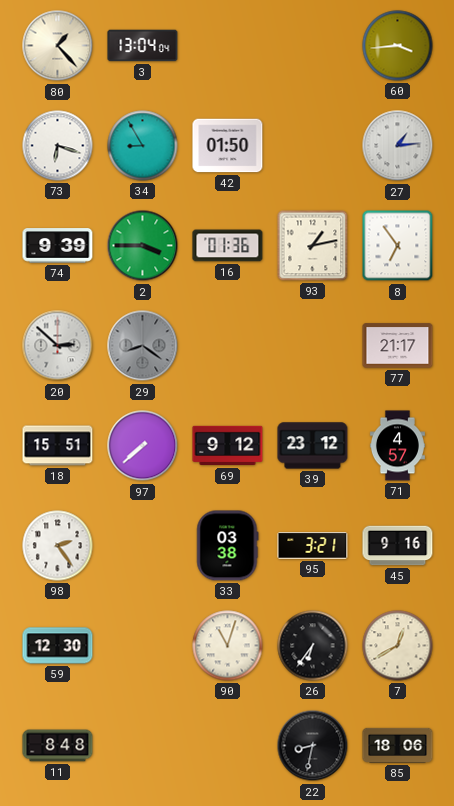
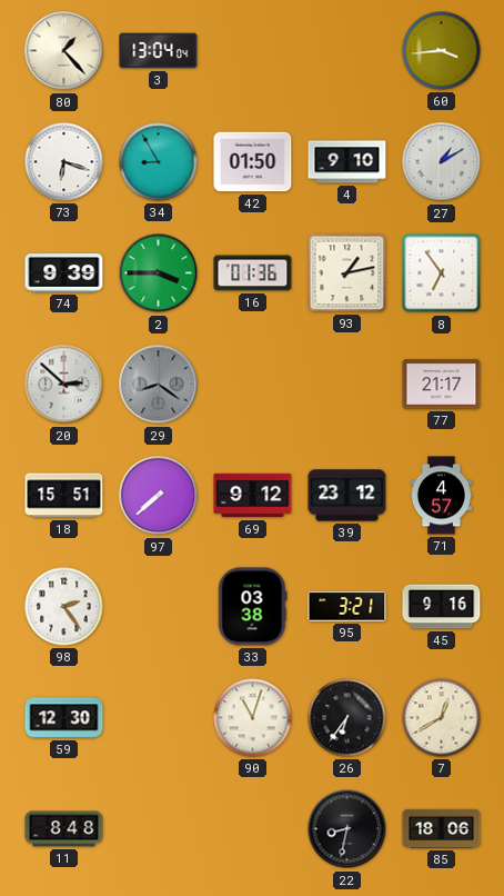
4: none -> 9:10 (347, 162)
27: 1:14 -> 1:10 (442, 162)
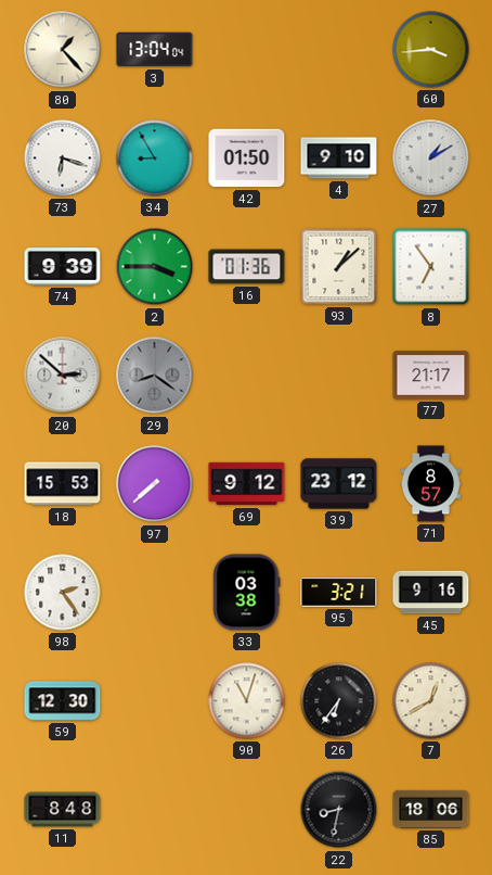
93: 1:13 -> 1:08 (339, 267)
18: 15:51 -> 15:53 (63, 484)
71: 4:57 -> 8:57 (430, 484)
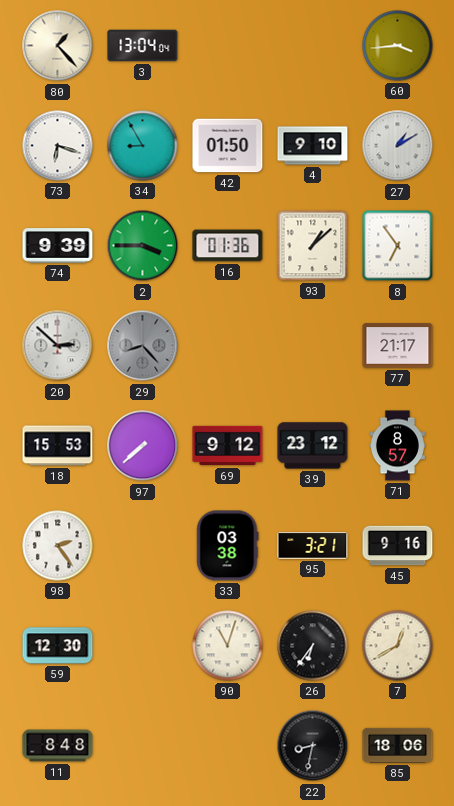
29: 8:21 -> 8:23 (143, 346)
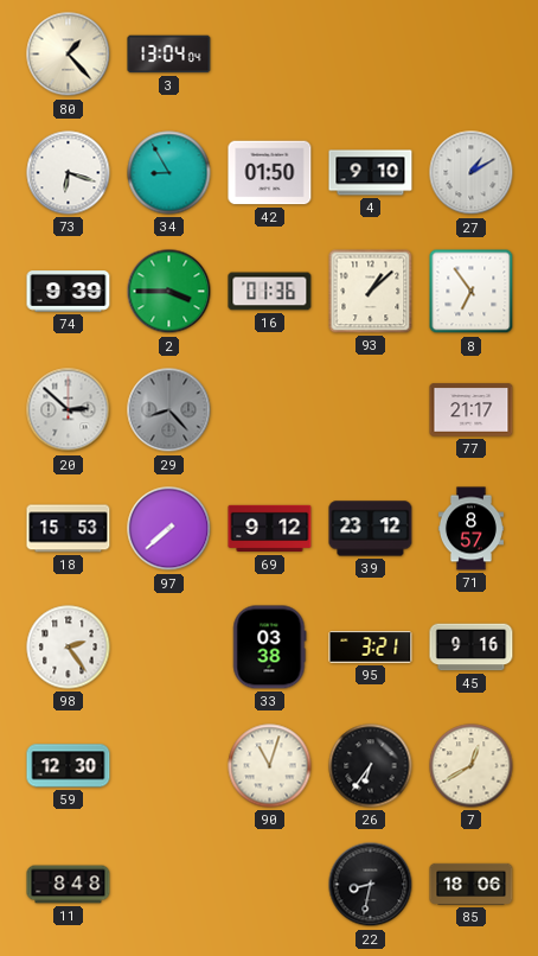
60: 3:44 -> none (398, 46)
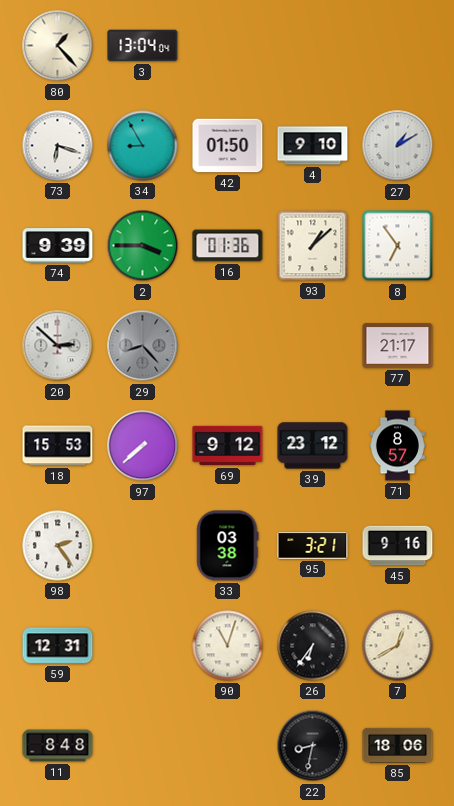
59: 12:30 -> 12:31 (58, 646)
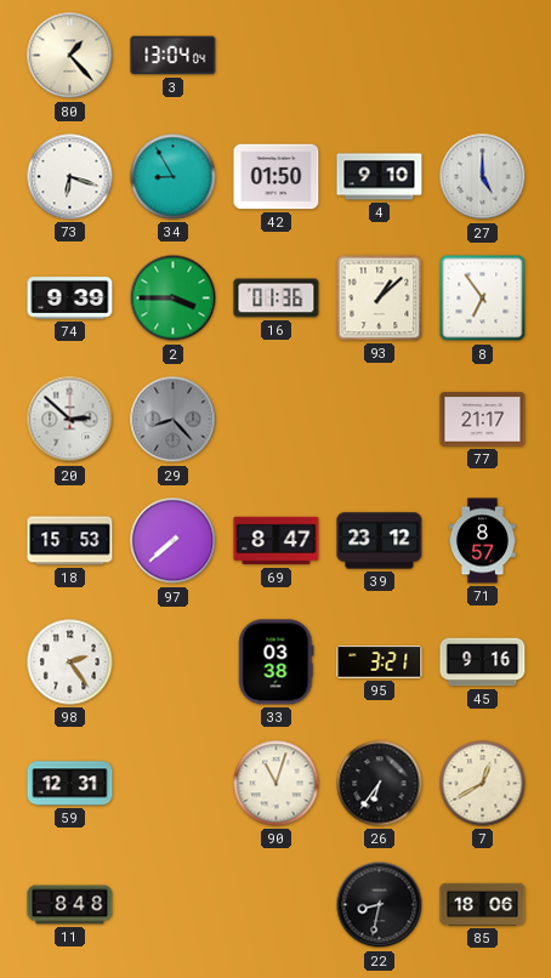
27: 1:10 -> 5:00 (483, 177)
69: 9:12 -> 8:47 (277, 541)
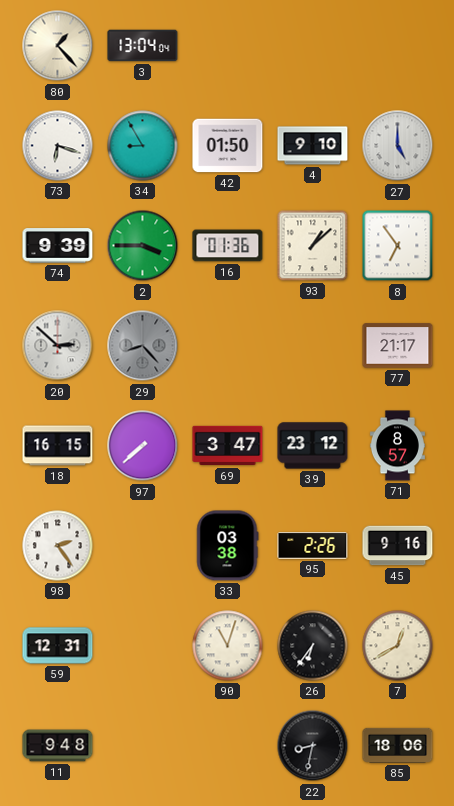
18: 15:53 -> 16:15 (58, 446)
69: 8:47 -> 3:47 (228, 446)
95: 3:21 -> 2:26 (313, 546)
11: 8:48 -> 9:48 (58, 746)
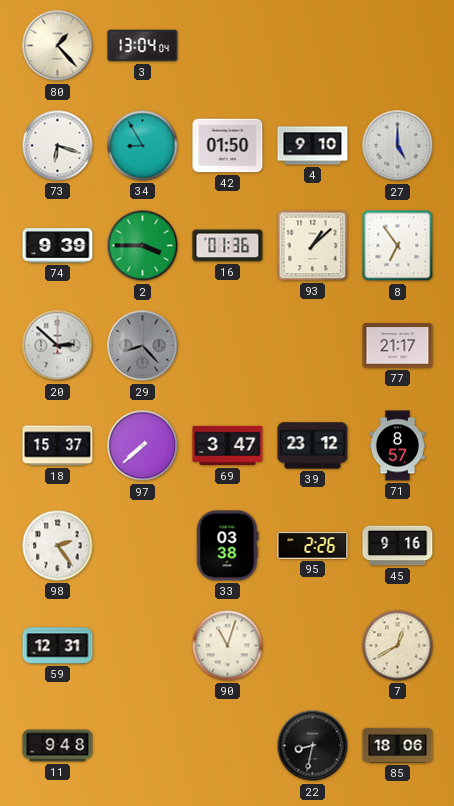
18: 16:15 -> 15:37 (58, 446)
26: 6:36 -> none (313, 646)
